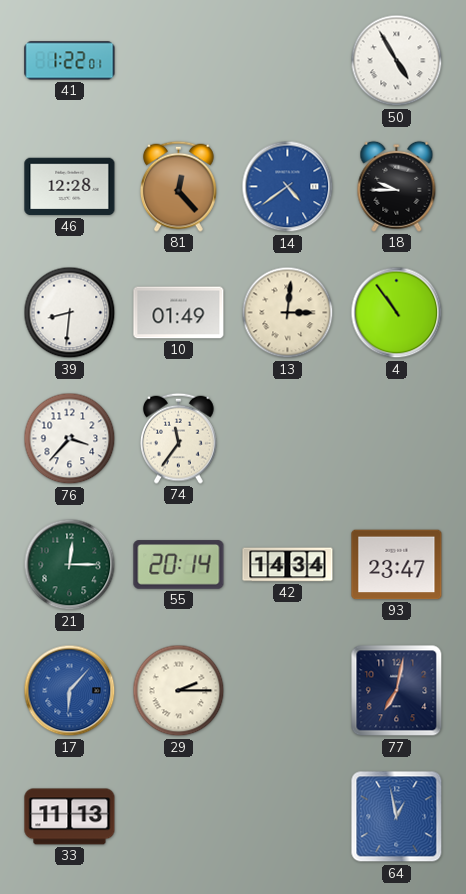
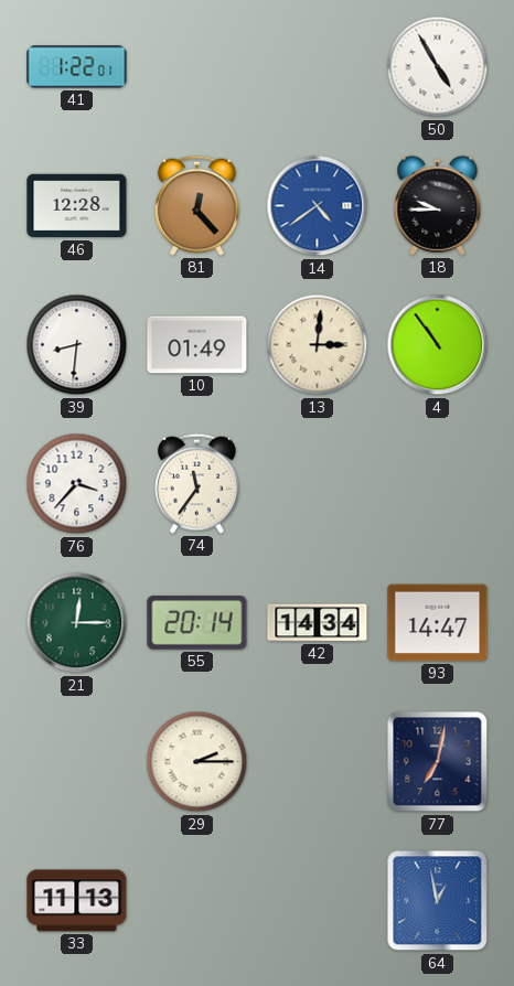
93: 23:47 -> 14:47 (438, 623)
17: 6:07 -> none (70, 691)
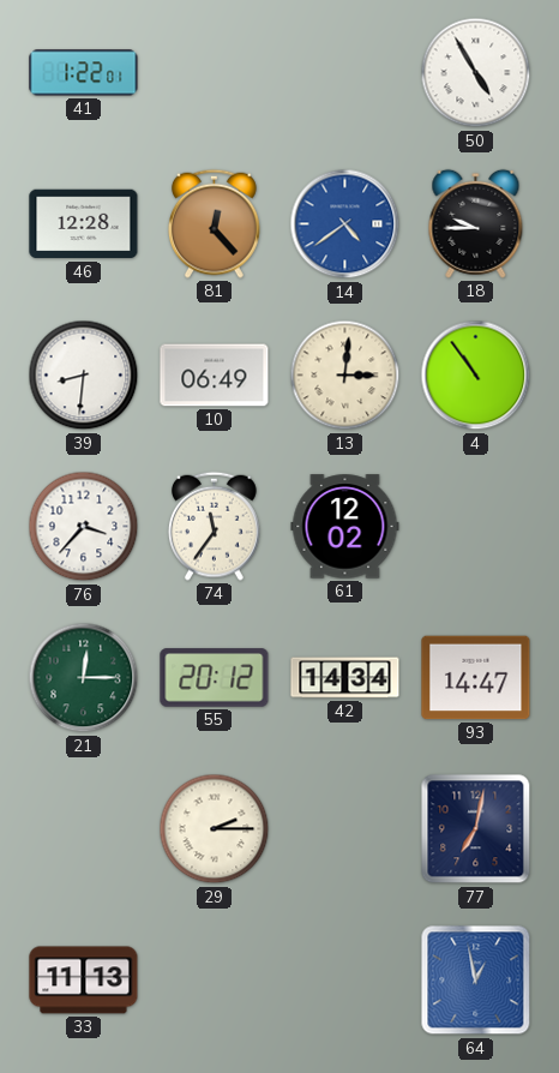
10: 01:49 -> 06:49 (215, 376)
61: none -> 12:02 (345, 527)
55: 20:14 -> 20:12 (215, 678)
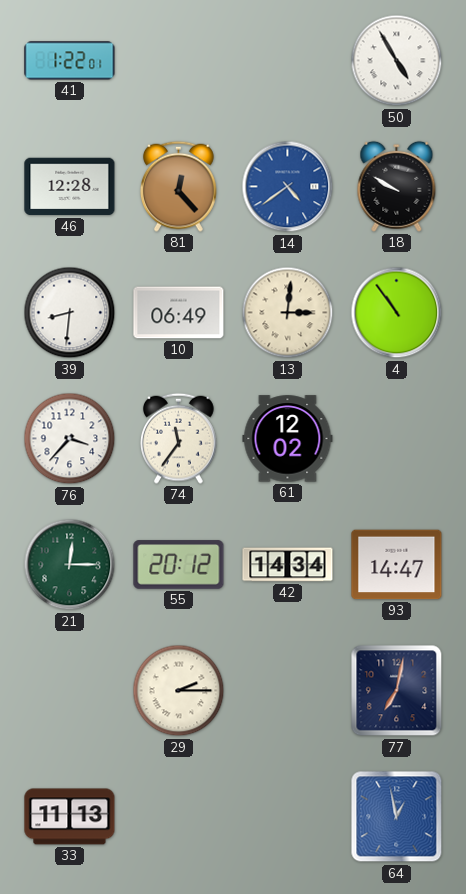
18: 9:45 -> 9:50 (397, 186)
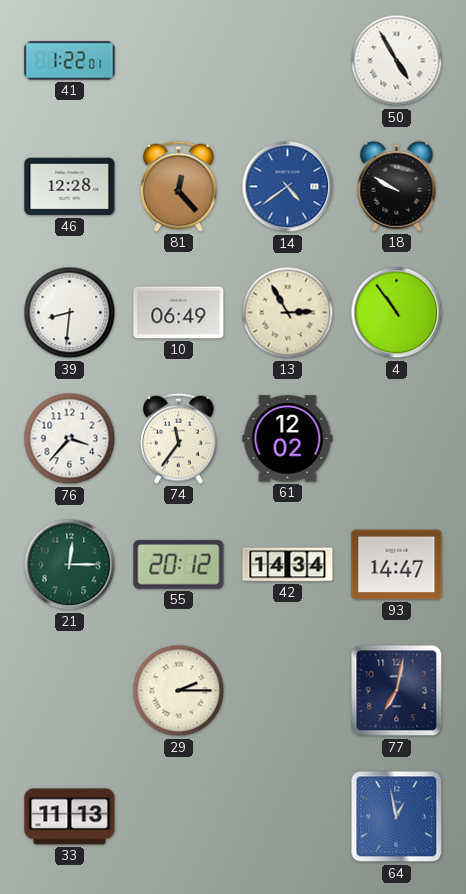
13: 3:01 -> 2:55 (288, 313)
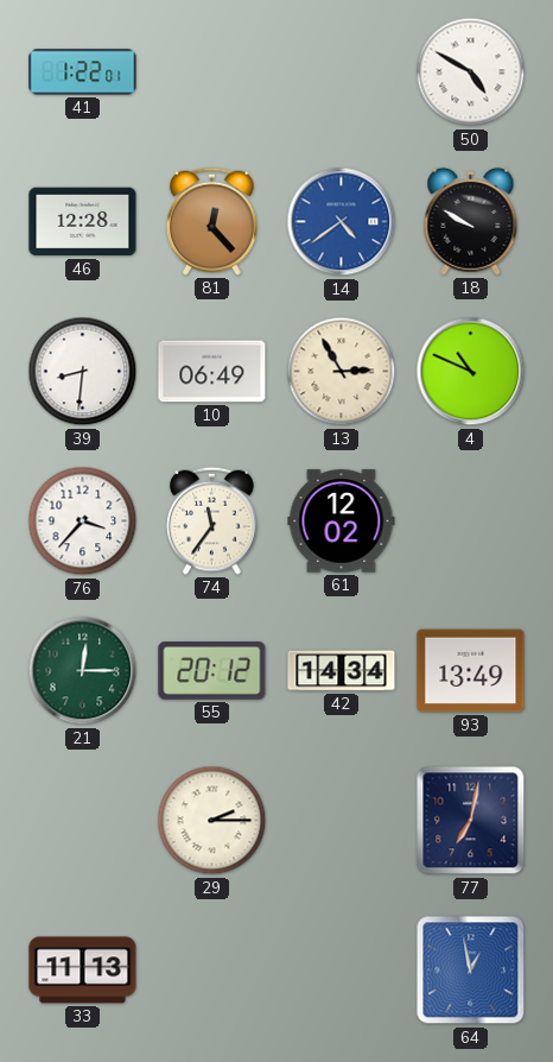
50: 4:55 -> 4:50 (471, 72)
4: 10:54 -> 10:49 (471, 372)
93: 14:47 -> 13:49 (471, 671)
